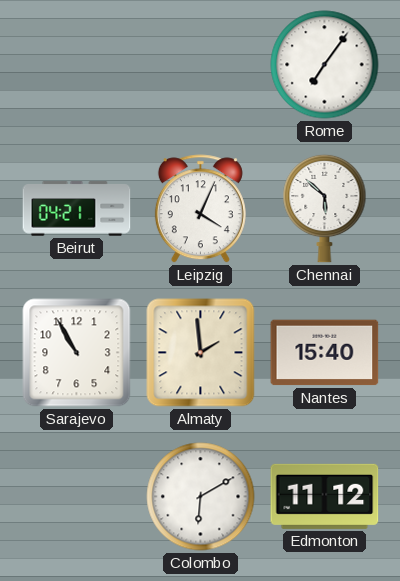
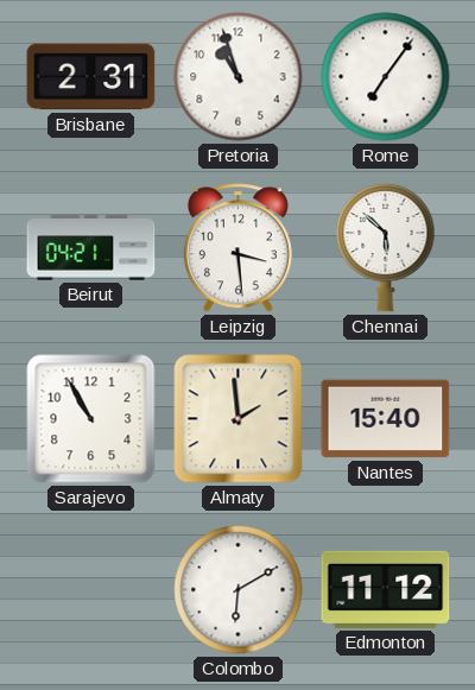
Brisbane: none -> 2:31 (91, 77)
Pretoria: none -> 10:57 (239, 77)
Leipzig: 4:04 -> 3:29 (237, 248)
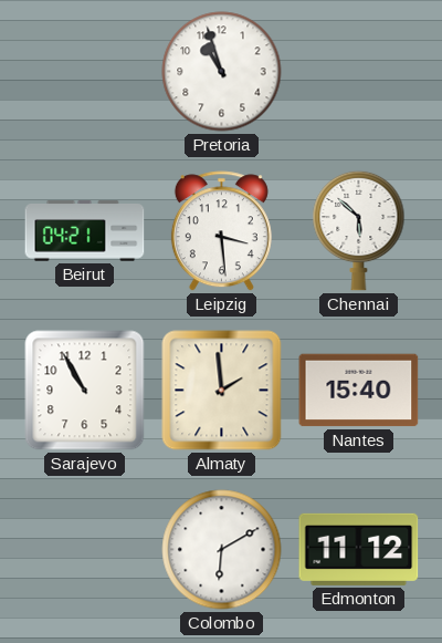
Brisbane: 2:31 -> none (91, 77)
Rome: 7:06 -> none (386, 77)
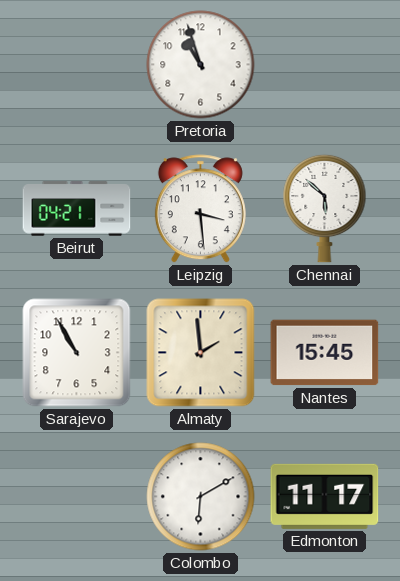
Nantes: 15:40 -> 15:45 (325, 353)
Edmonton: 11:12 -> 11:17 (325, 496)
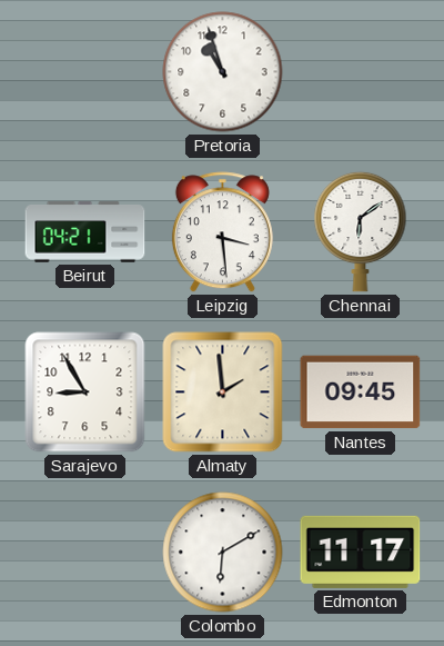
Chennai: 5:52 -> 6:09 (361, 231)
Sarajevo: 10:55 -> 8:55 (85, 392)
Nantes: 15:45 -> 09:45 (361, 392)
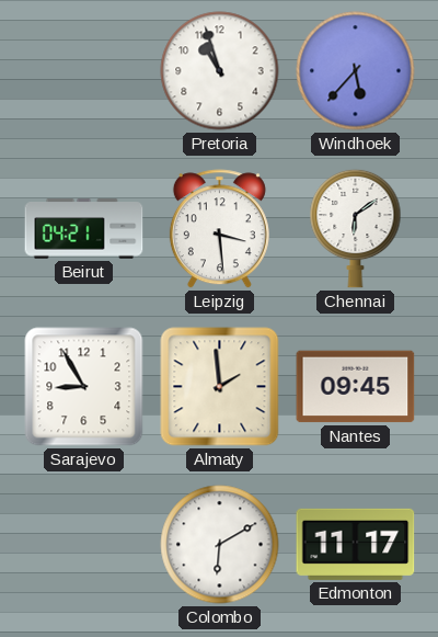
Windhoek: none -> 5:37 (356, 71)
